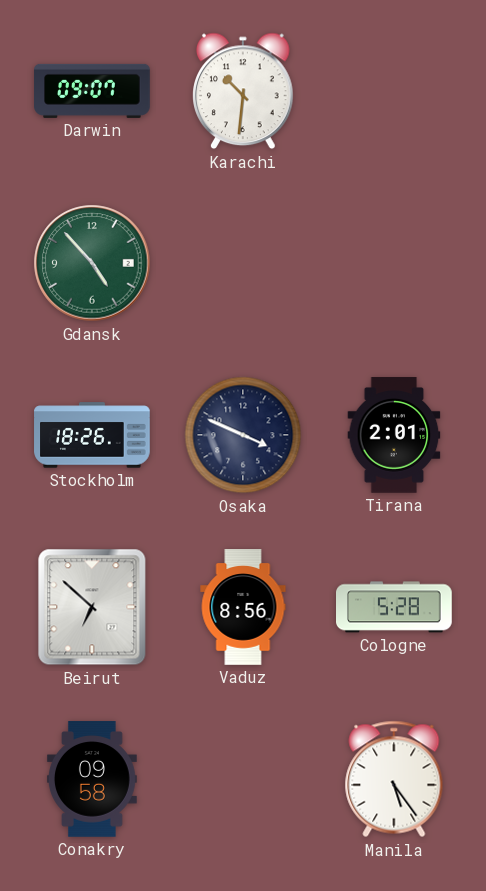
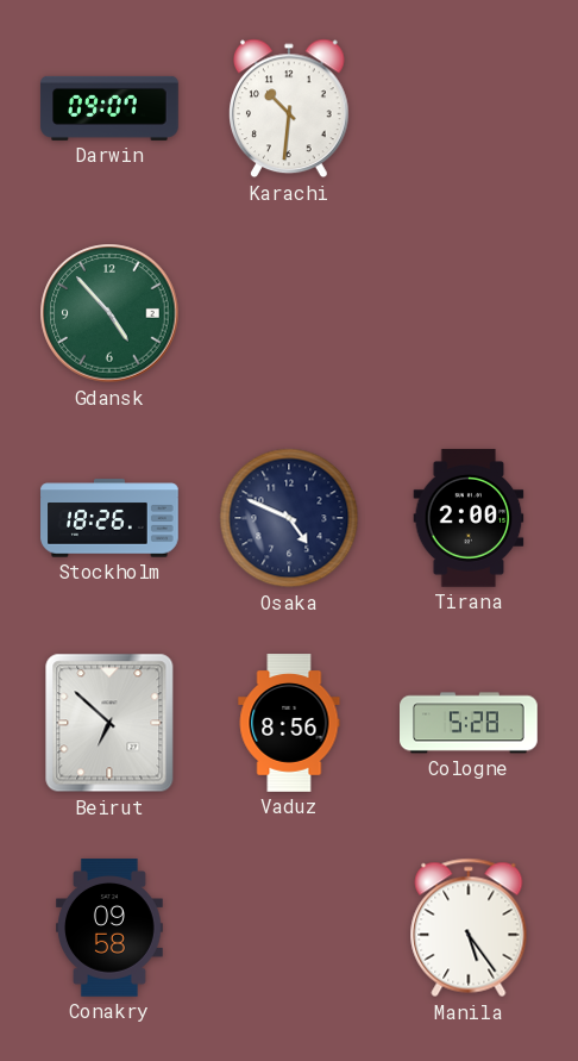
Osaka: 3:49 -> 4:49 (289, 518)
Tirana: 2:01 -> 2:00 (469, 518)
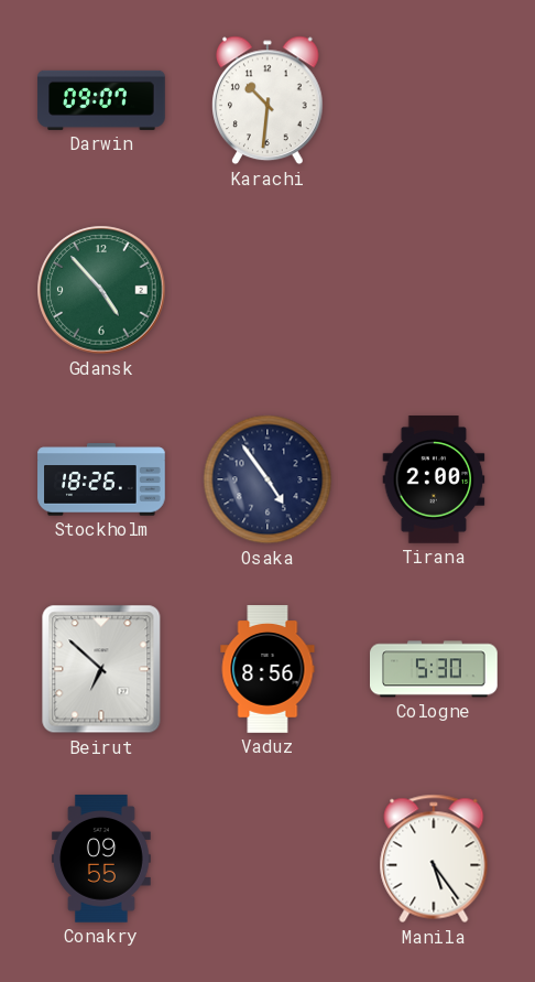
Osaka: 4:49 -> 4:54 (267, 479)
Cologne: 5:28 -> 5:30 (435, 669)
Conakry: 09:58 -> 09:55 (101, 859)
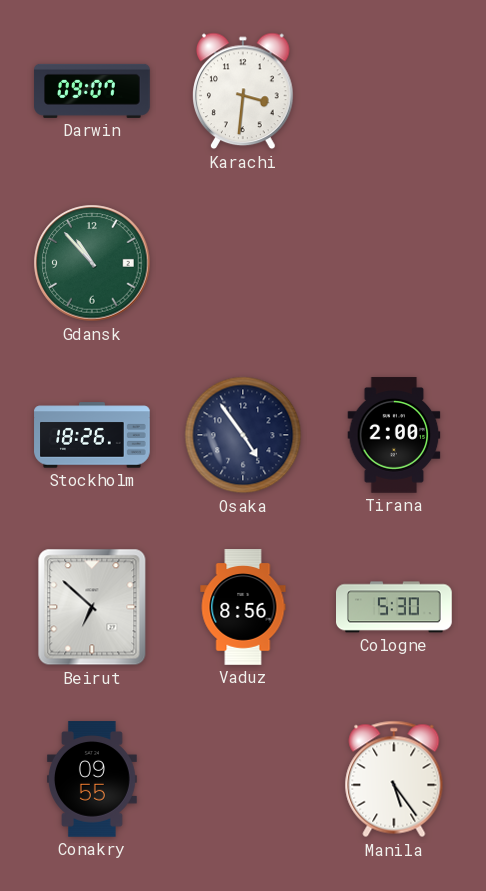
Karachi: 10:31 -> 3:31 (244, 91)
Gdansk: 4:53 -> 10:53 (92, 263)
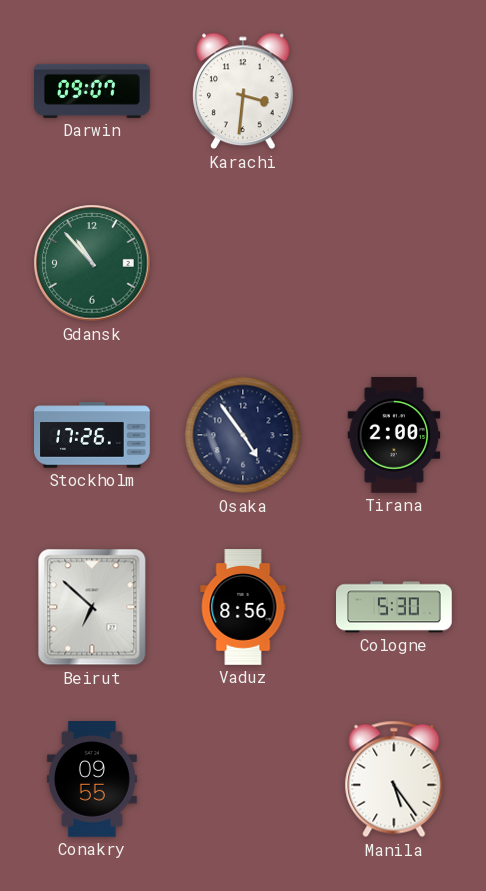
Stockholm: 18:26 -> 17:26 (92, 435)
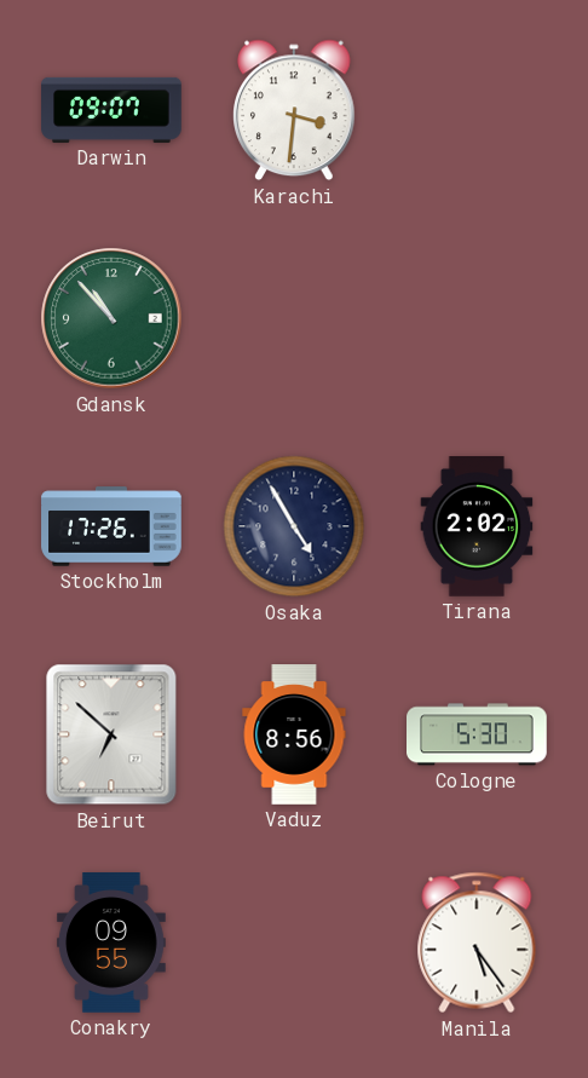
Osaka: 4:54 -> 4:55 (294, 526)
Tirana: 2:00 -> 2:02 (477, 526)
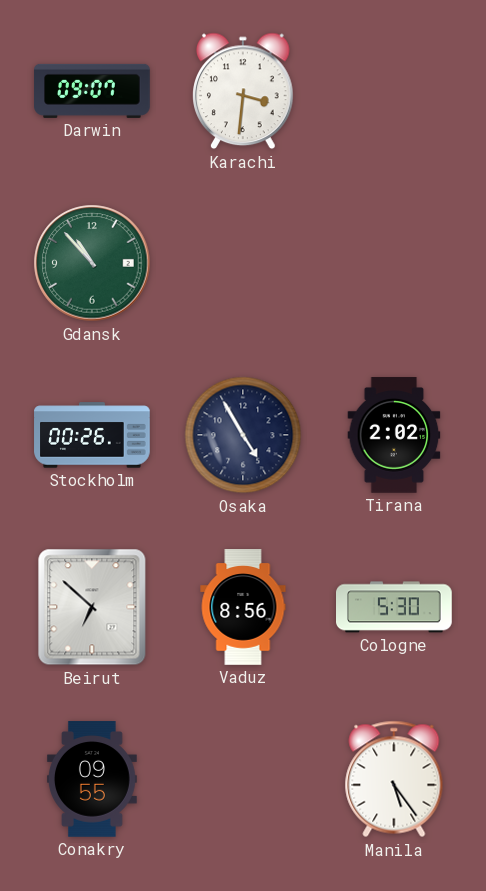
Stockholm: 17:26 -> 00:26 (92, 435)
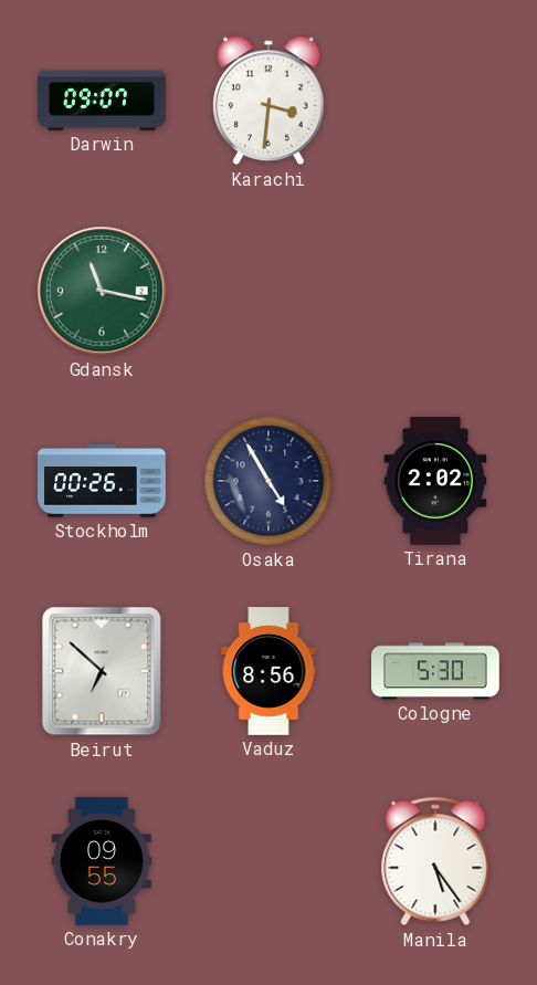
Gdansk: 10:53 -> 11:17 (102, 291)
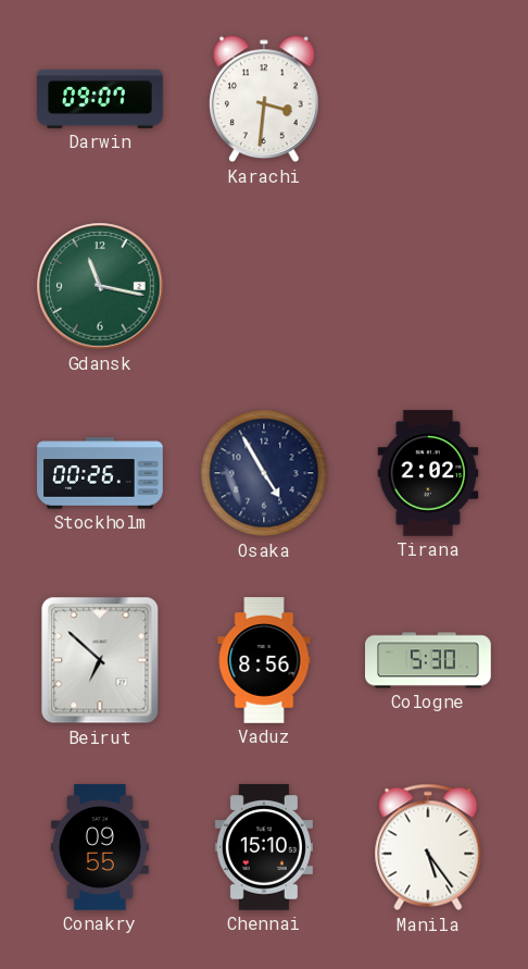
Chennai: none -> 15:10 (264, 848)
